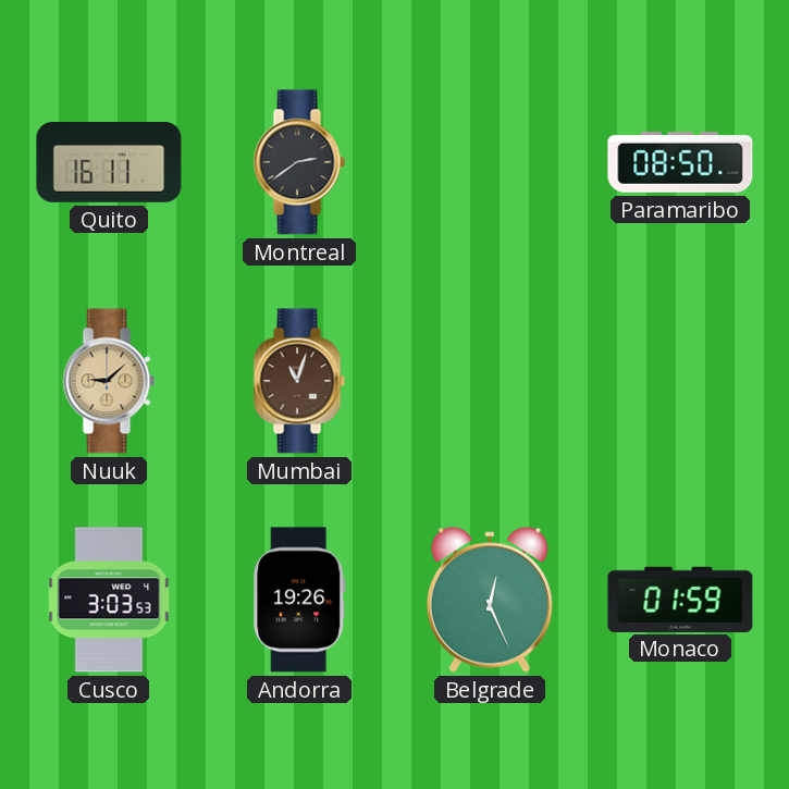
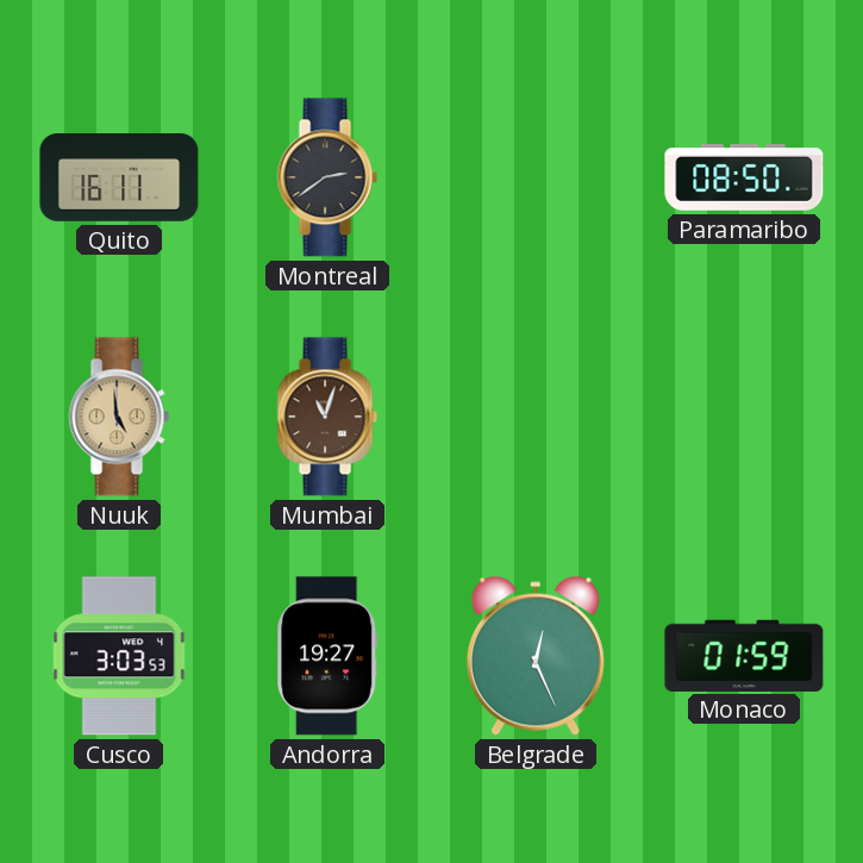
Nuuk: 9:08 -> 4:59 (119, 417)
Andorra: 19:26 -> 19:27 (327, 656)
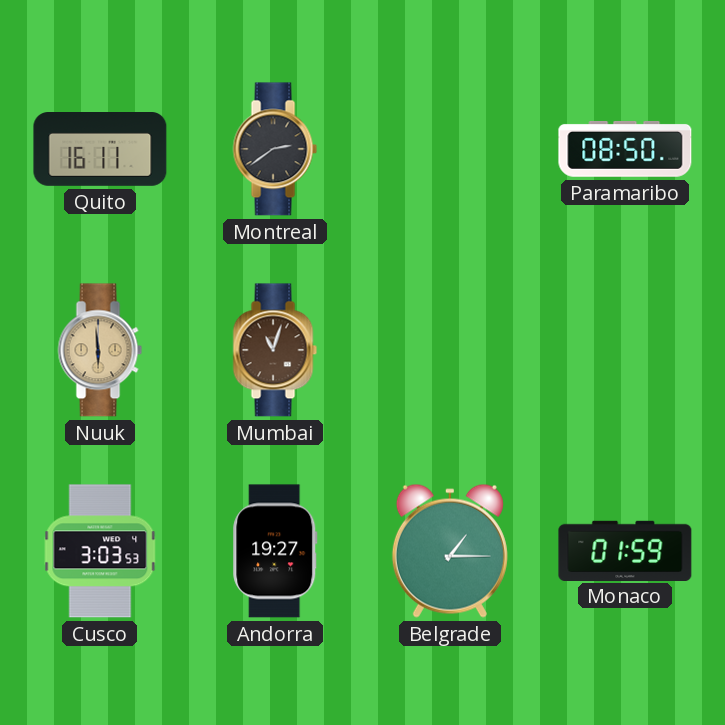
Nuuk: 4:59 -> 5:59 (100, 350)
Belgrade: 12:26 -> 1:15 (450, 551)
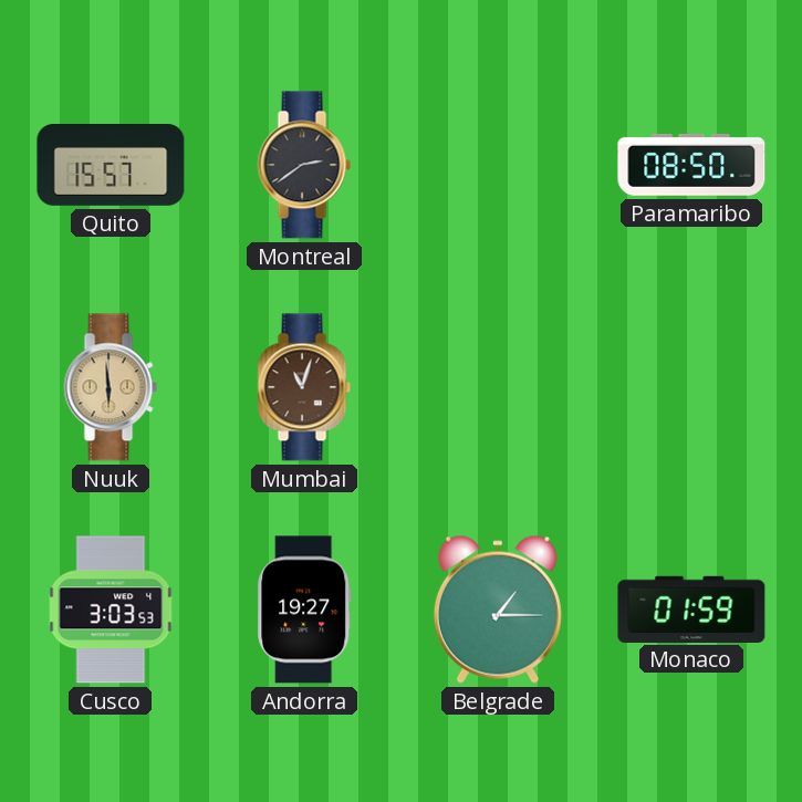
Quito: 16:11 -> 15:57 (111, 166)
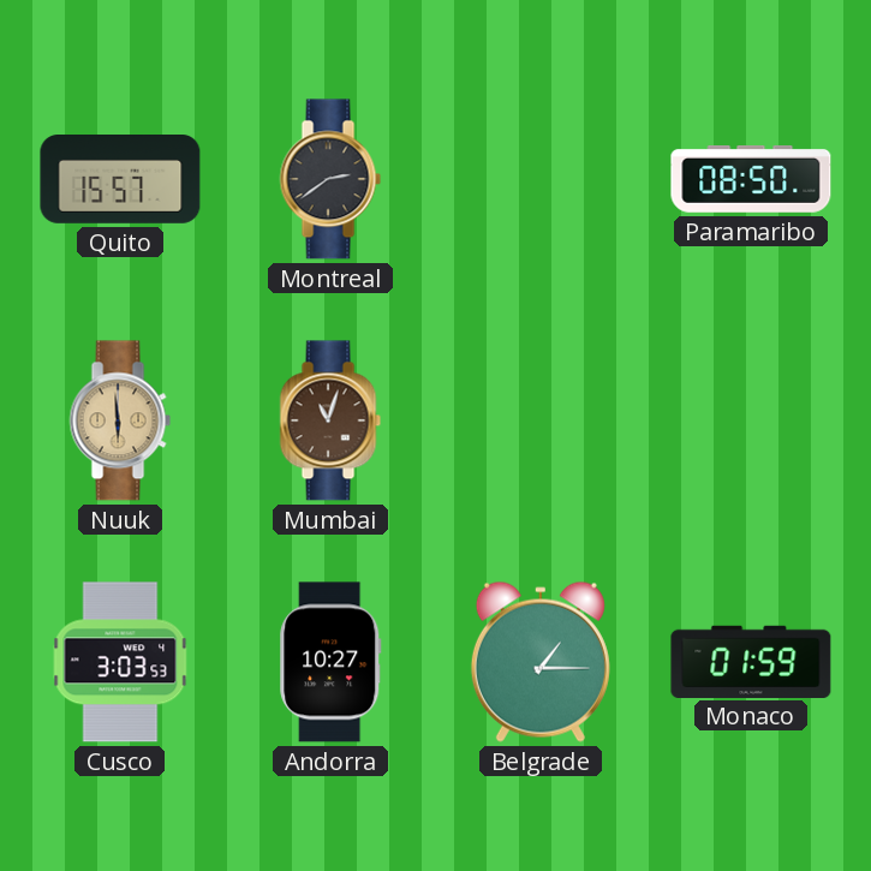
Andorra: 19:27 -> 10:27 (330, 662)
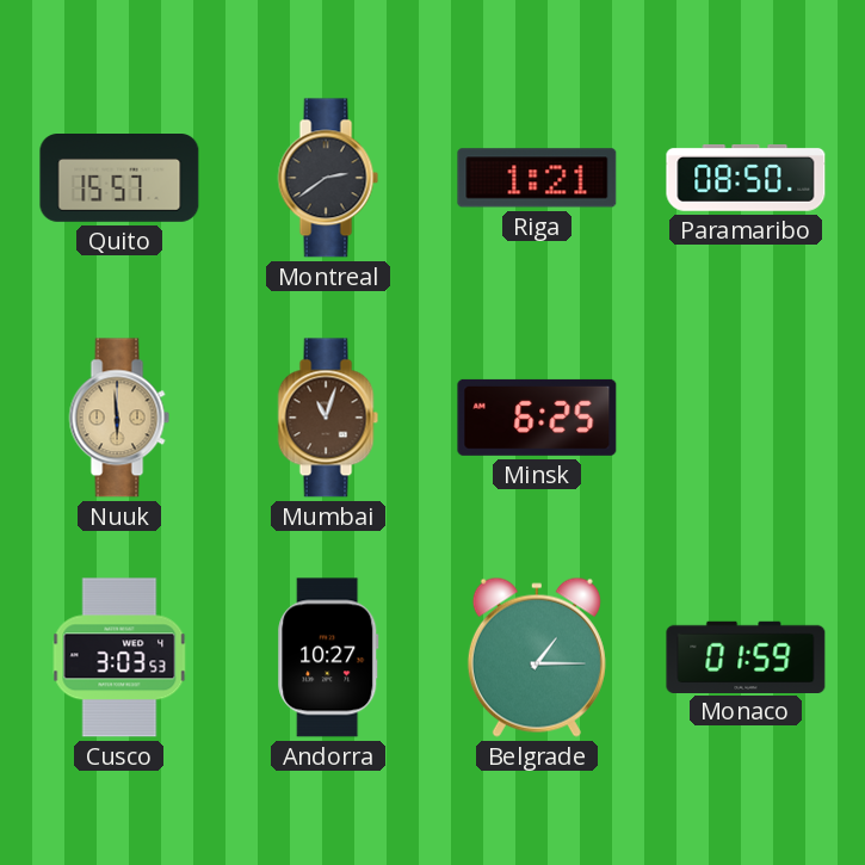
Riga: none -> 1:21 (537, 178)
Minsk: none -> 6:25 (537, 418)
